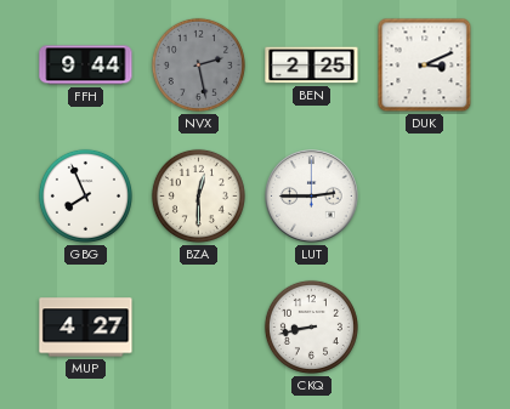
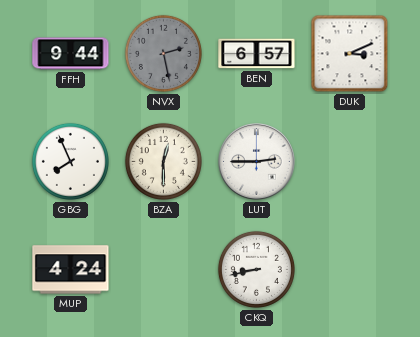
BEN: 2:25 -> 6:57 (257, 54)
MUP: 4:27 -> 4:24 (71, 270)
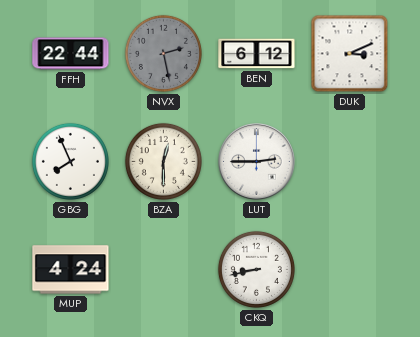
FFH: 9:44 -> 22:44 (71, 54)
BEN: 6:57 -> 6:12 (257, 54)
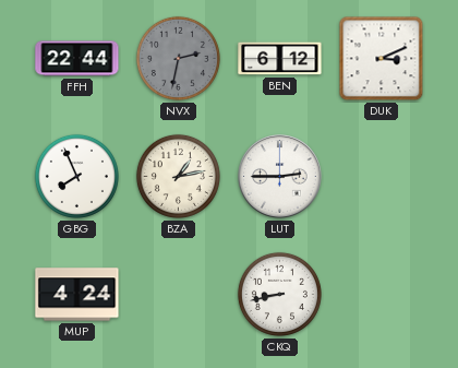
NVX: 2:28 -> 2:32 (178, 58)
BZA: 12:30 -> 1:13 (178, 176)
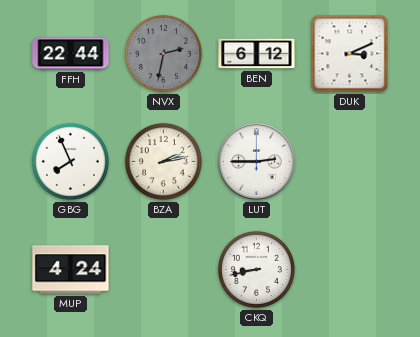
BZA: 1:13 -> 2:13 (163, 161)
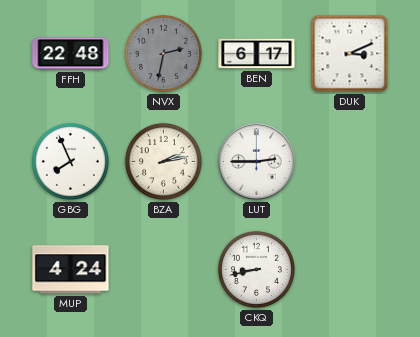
FFH: 22:44 -> 22:48 (71, 54)
BEN: 6:12 -> 6:17 (257, 54)
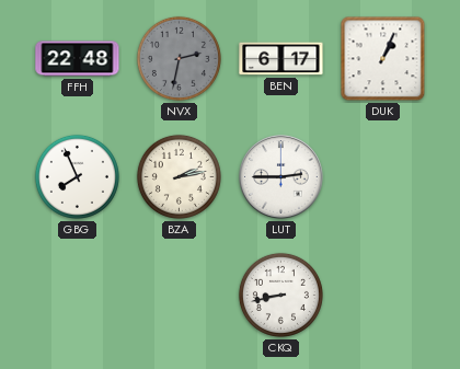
DUK: 3:11 -> 1:04 (383, 59)
MUP: 4:24 -> none (71, 270)
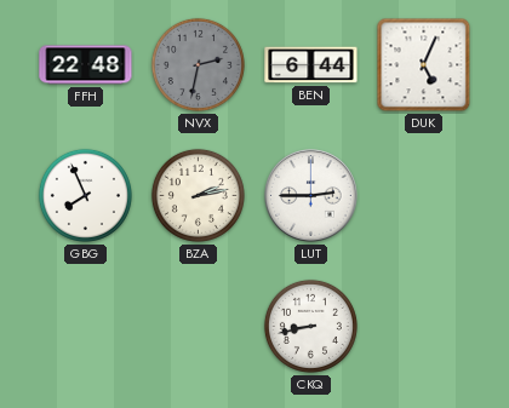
BEN: 6:17 -> 6:44 (311, 65)
DUK: 1:04 -> 5:04 (424, 65)
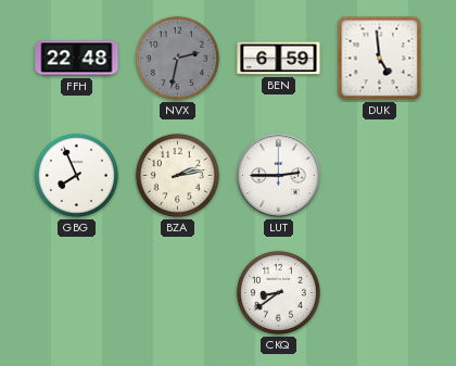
BEN: 6:44 -> 6:59 (279, 59)
DUK: 5:04 -> 4:59 (380, 59)
CKQ: 8:43 -> 8:39 (278, 292)
